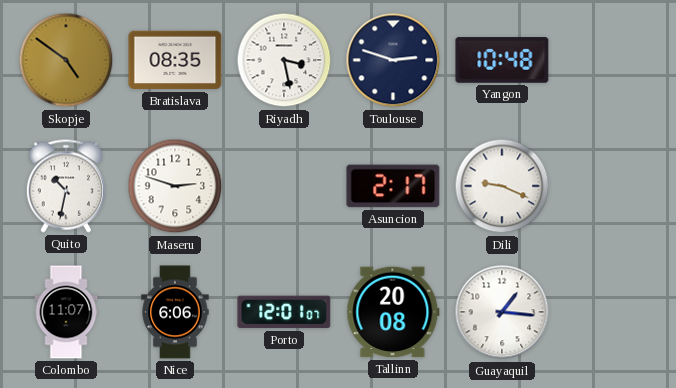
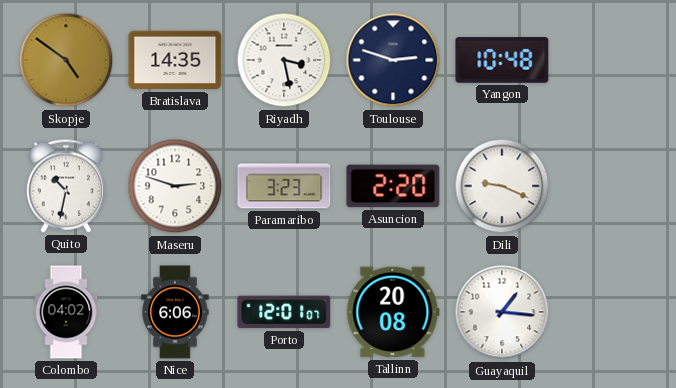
Bratislava: 08:35 -> 14:35 (175, 60)
Paramaribo: none -> 3:23 (284, 186)
Asuncion: 2:17 -> 2:20 (393, 186)
Colombo: 11:07 -> 04:02 (66, 312)
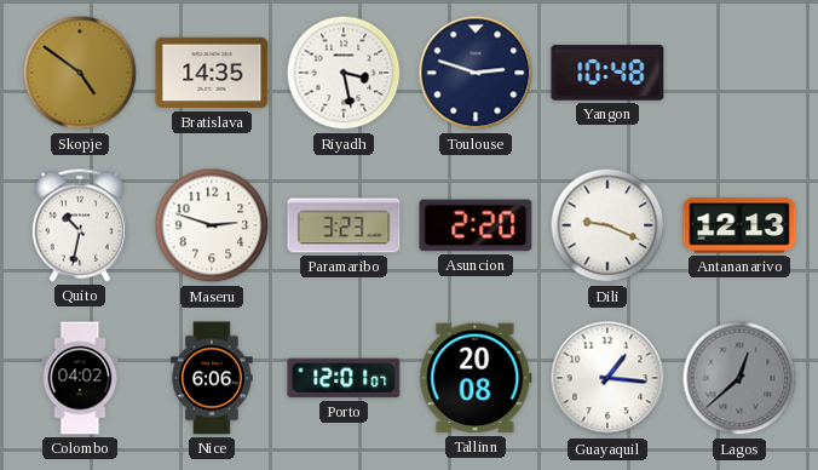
Antananarivo: none -> 12:13 (739, 225)
Lagos: none -> 12:38 (739, 378)
